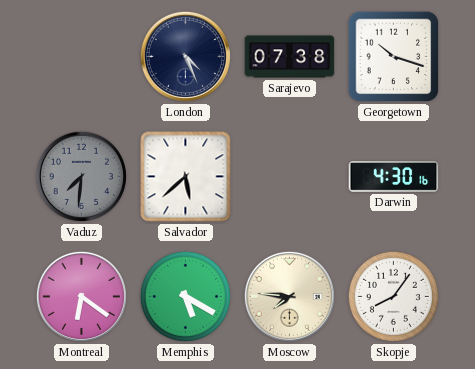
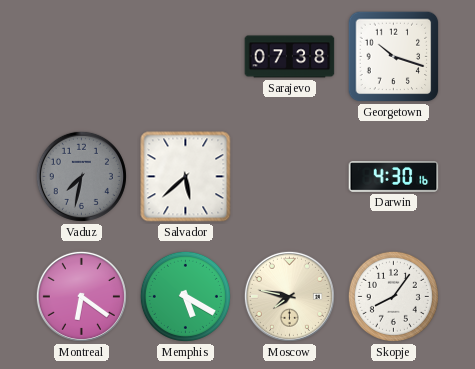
London: 4:26 -> none (185, 56)
Vaduz: 7:31 -> 7:32 (81, 176)
Moscow: 7:46 -> 7:47 (289, 296)
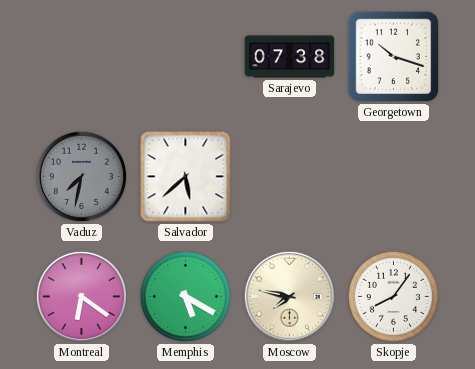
Darwin: 4:30 -> none (394, 177)
